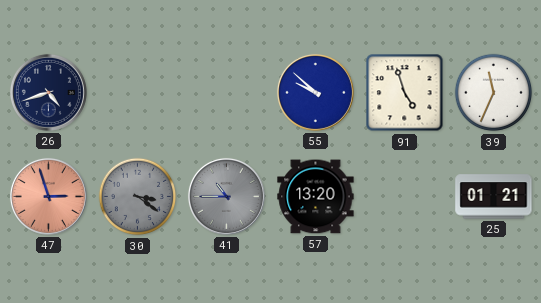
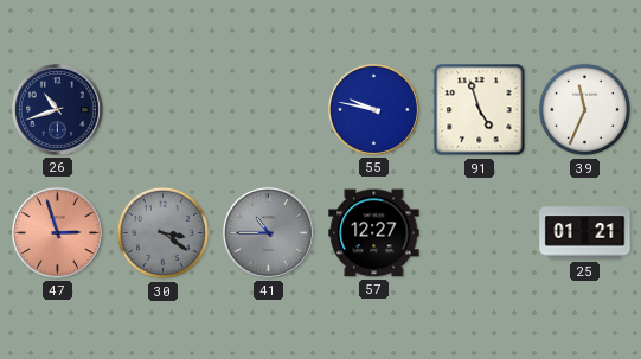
26: 4:42 -> 10:42 (57, 109)
55: 9:52 -> 9:47 (373, 109)
57: 13:20 -> 12:27 (374, 233)
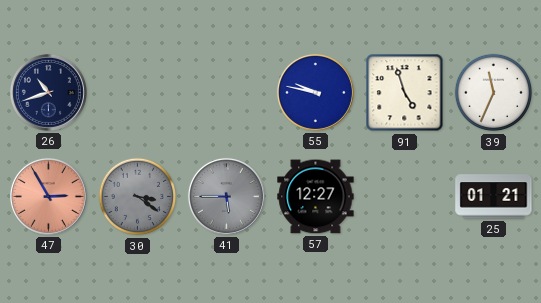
47: 2:57 -> 2:55 (48, 196)
41: 10:45 -> 5:45 (226, 196)
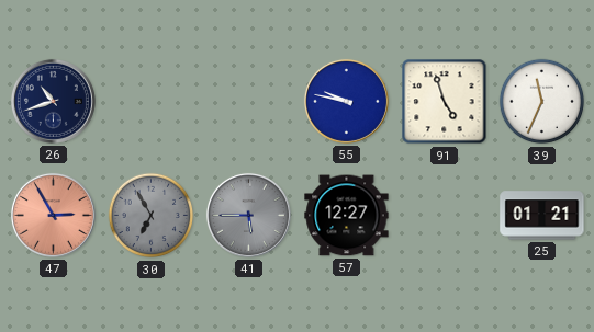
30: 3:21 -> 6:55 (152, 216)
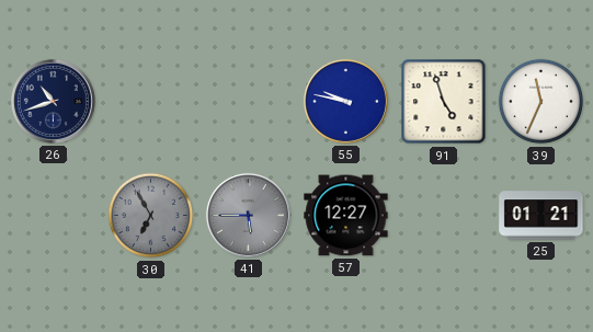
47: 2:55 -> none (53, 215)
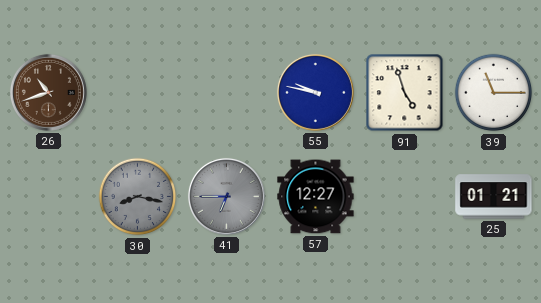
26 dial: navy -> brown (48, 92)
39: 11:34 -> 11:15 (494, 93)
30: 6:55 -> 8:17 (138, 197)
41: 5:45 -> 6:45 (226, 196)
